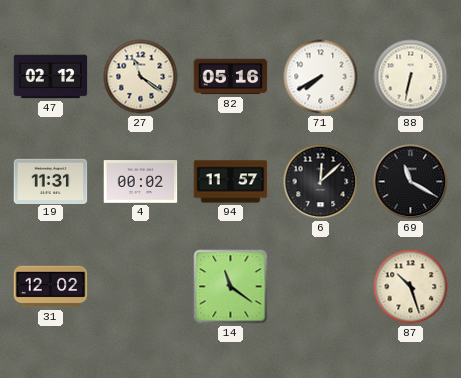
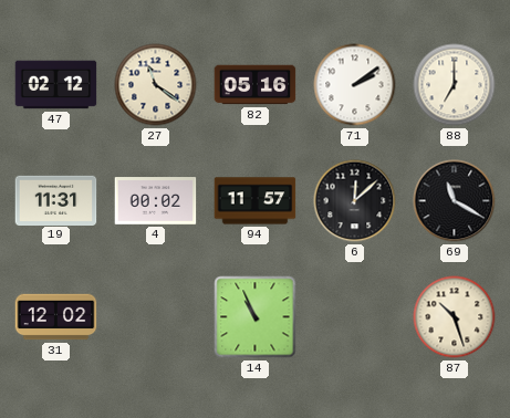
71: 7:40 -> 2:09 (355, 85)
88: 6:32 -> 7:00 (455, 85)
14: 11:21 -> 10:56 (256, 317)
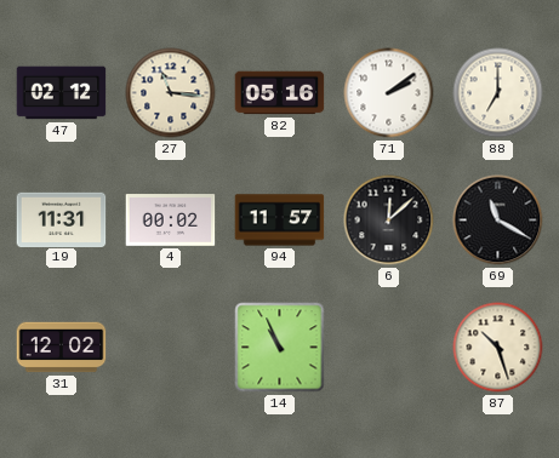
27: 11:21 -> 11:16 (171, 93)
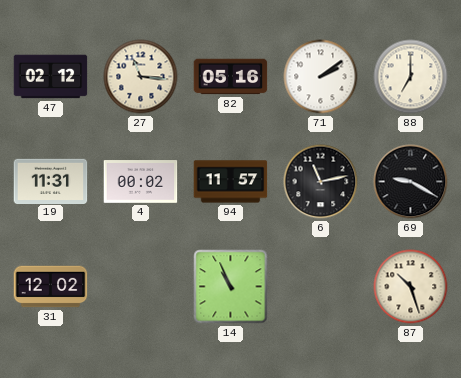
6: 12:08 -> 11:13 (321, 182)
69: 11:20 -> 9:20 (411, 182)
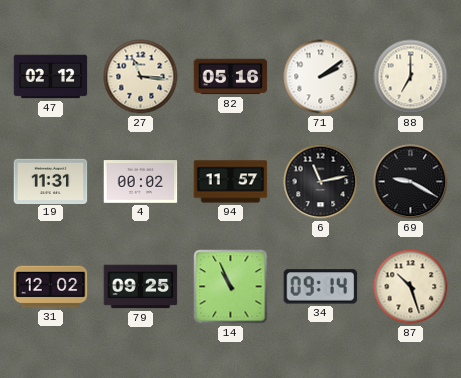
79: none -> 09:25 (141, 287)
34: none -> 09:14 (321, 287)
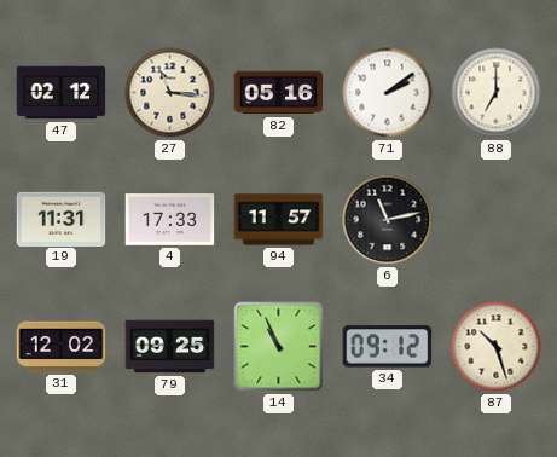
4: 00:02 -> 17:33 (170, 220)
69: 9:20 -> none (411, 182)
34: 09:14 -> 09:12 (388, 347)
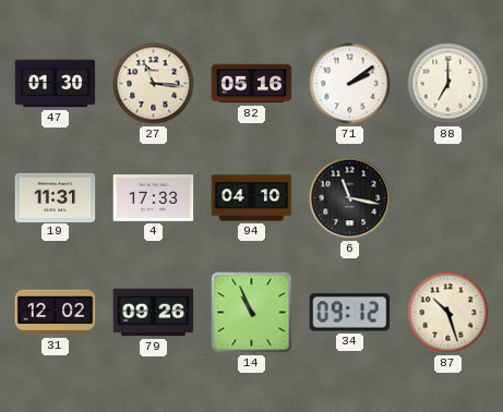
47: 02:12 -> 01:30 (56, 84)
94: 11:57 -> 04:10 (252, 198)
6: 11:13 -> 11:17 (350, 198)
79: 09:25 -> 09:26 (154, 313)
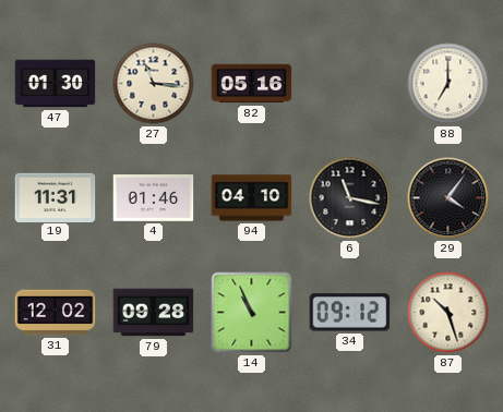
71: 2:09 -> none (350, 84)
4: 17:33 -> 01:46 (154, 198)
29: none -> 4:06 (448, 198)
79: 09:26 -> 09:28 (154, 313)
